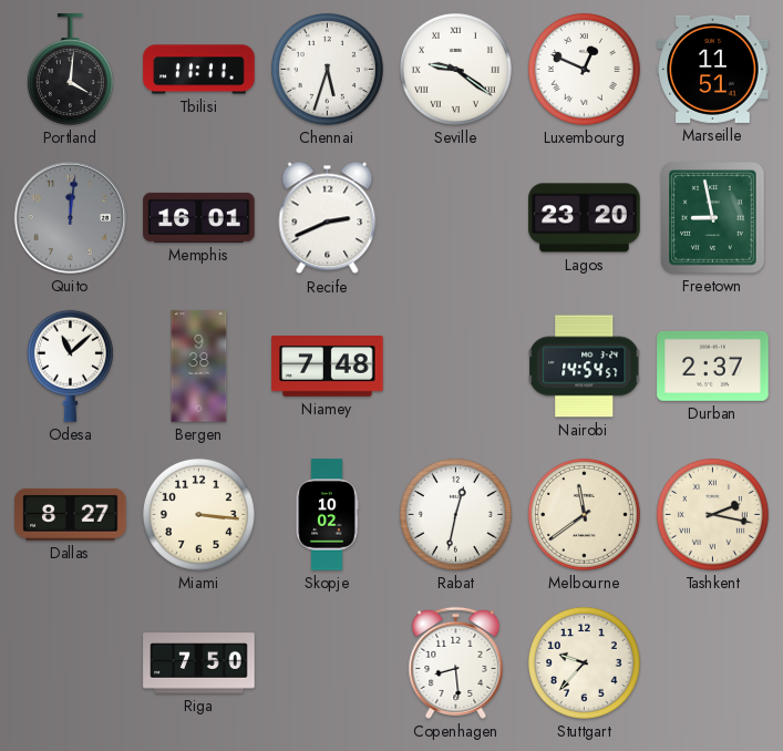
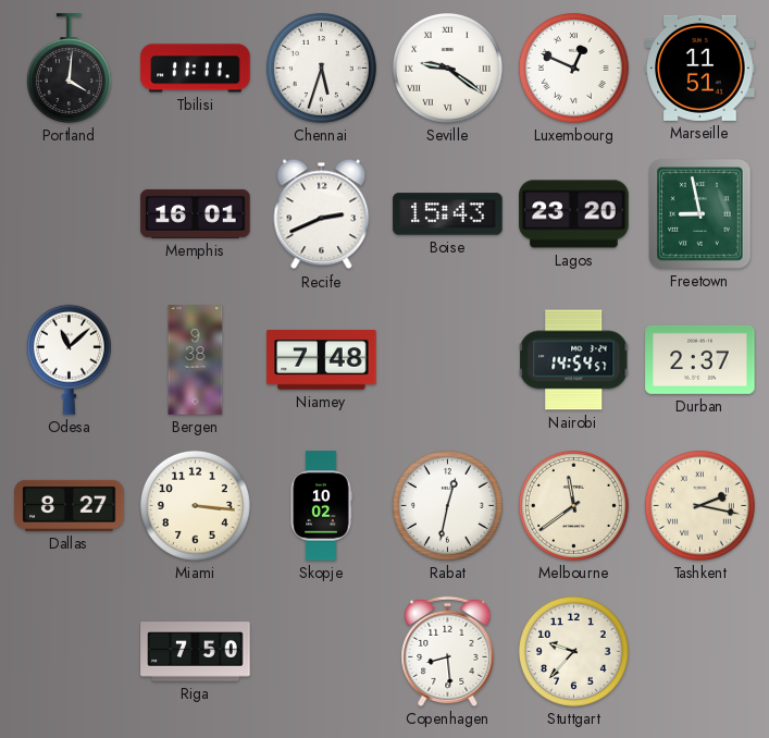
Quito: 12:01 -> none (70, 217)
Boise: none -> 15:43 (448, 214)
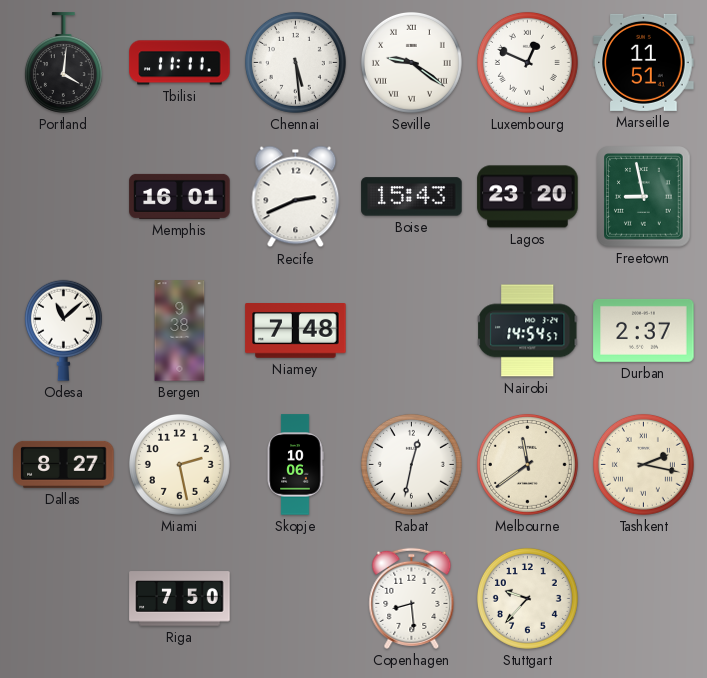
Chennai: 5:33 -> 5:29 (295, 62)
Miami: 3:16 -> 2:28 (179, 464)
Skopje: 10:02 -> 10:06 (295, 465)
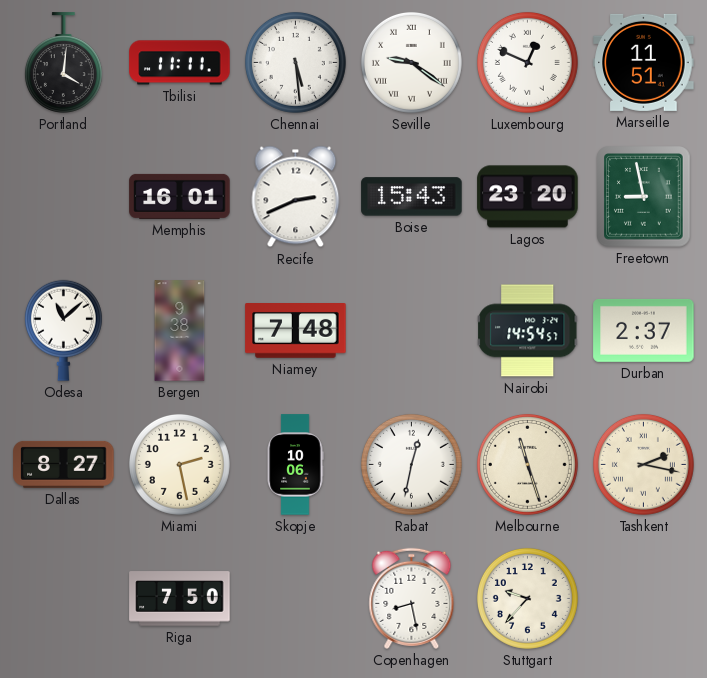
Melbourne: 11:39 -> 11:27 (527, 464)
Copenhagen: 8:29 -> 8:28 (412, 598)
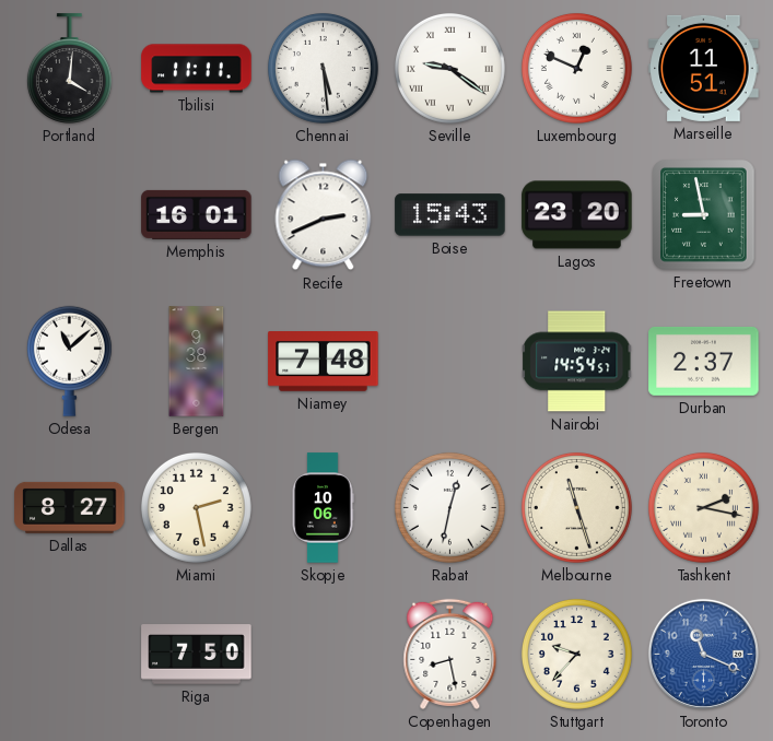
Toronto: none -> 11:19 (703, 654)
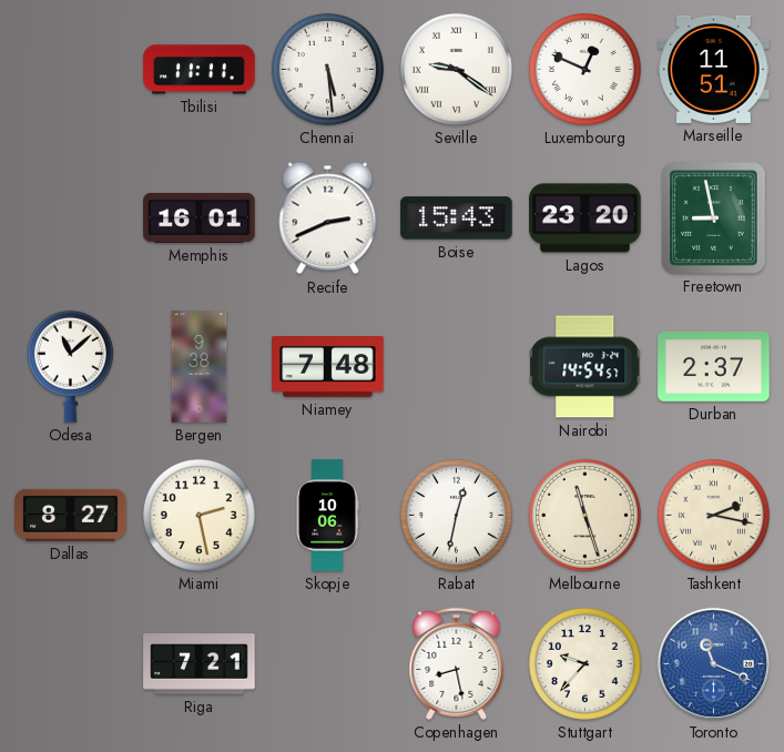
Portland: 4:01 -> none (69, 69)
Riga: 7:50 -> 7:21 (200, 664)
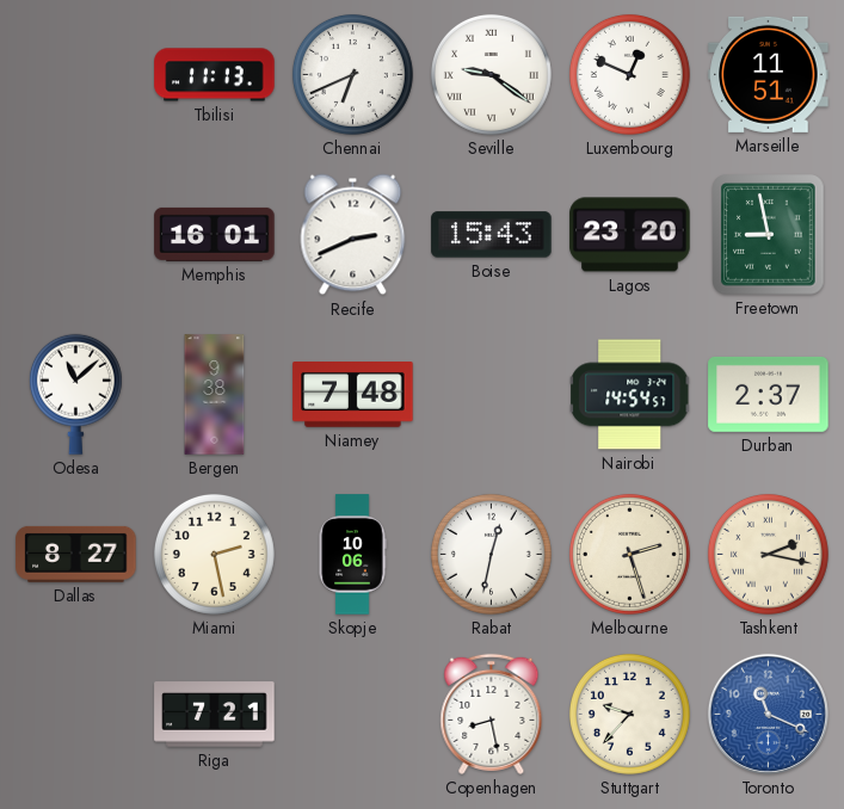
Tbilisi: 11:11 -> 11:13 (215, 75)
Chennai: 5:29 -> 6:41 (352, 74)
Melbourne: 11:27 -> 2:27 (629, 554)
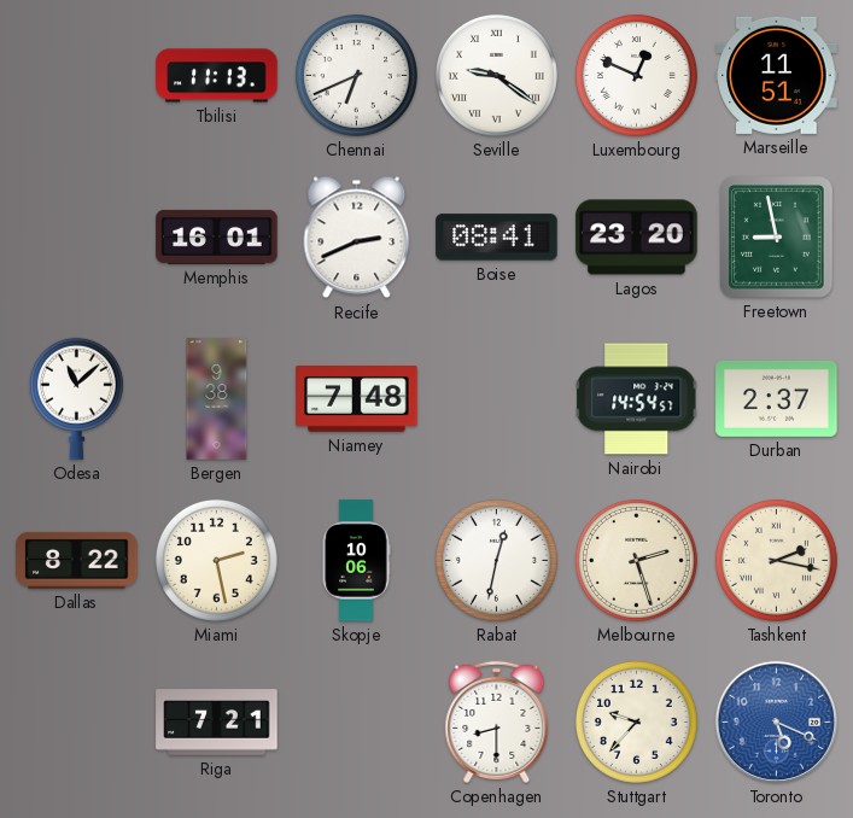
Boise: 15:43 -> 08:41 (497, 238)
Dallas: 8:27 -> 8:22 (77, 560)
Copenhagen: 8:28 -> 8:30 (497, 721)
Toronto: 11:19 -> 5:19 (776, 721)
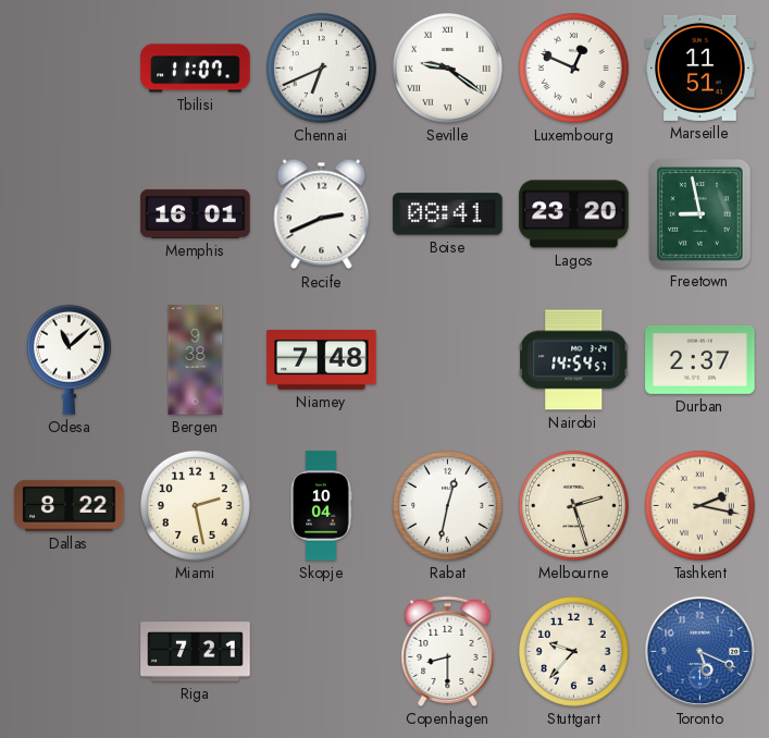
Tbilisi: 11:13 -> 11:07 (196, 69)
Skopje: 10:06 -> 10:04 (321, 506)
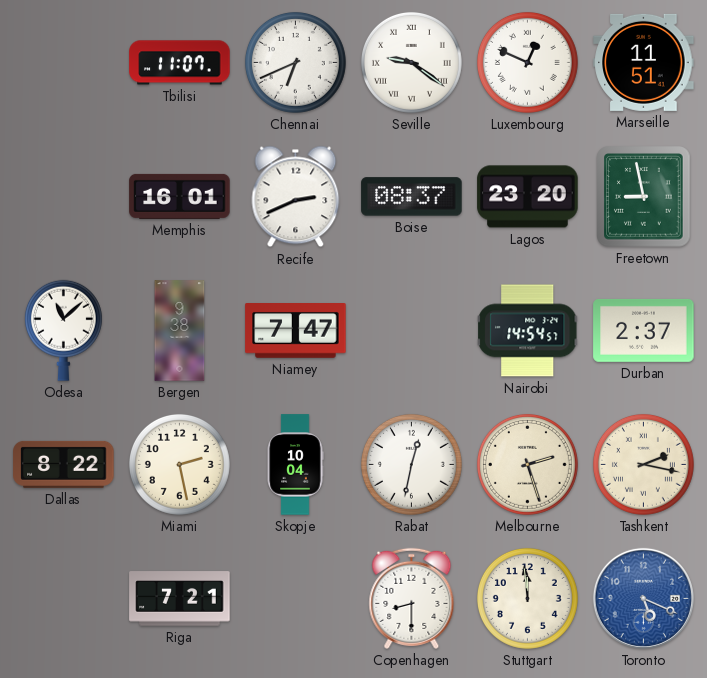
Boise: 08:41 -> 08:37 (412, 197)
Niamey: 7:48 -> 7:47 (296, 331)
Stuttgart: 9:37 -> 11:59 (527, 598)
